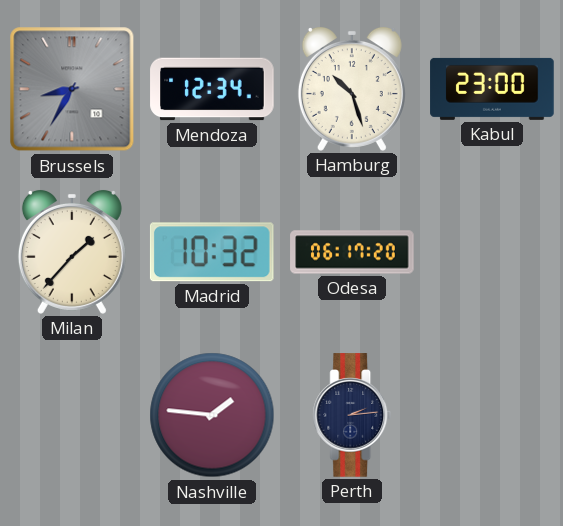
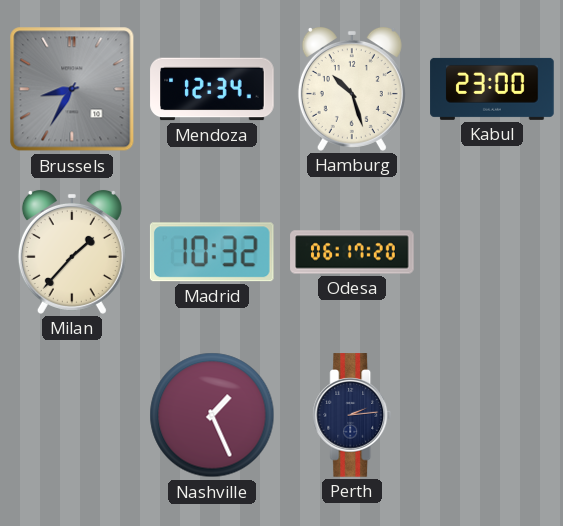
Nashville: 1:46 -> 1:26 (212, 415)
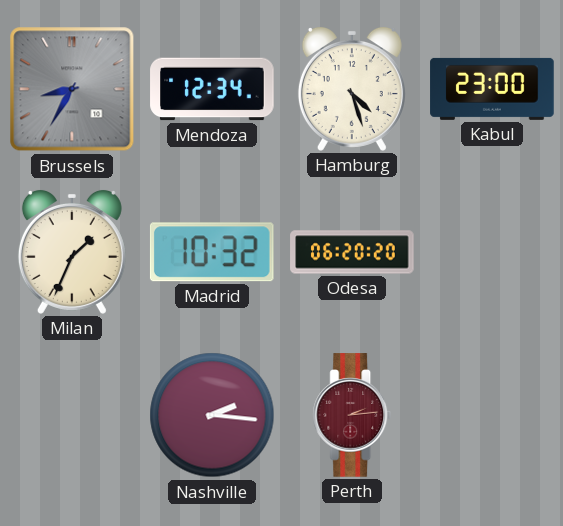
Hamburg: 10:27 -> 4:27 (352, 89)
Milan: 1:37 -> 1:34 (72, 252)
Odesa: 06:17 -> 06:20 (352, 252)
Nashville: 1:26 -> 2:16 (212, 415)
Perth dial: navy -> burgundy (352, 415)
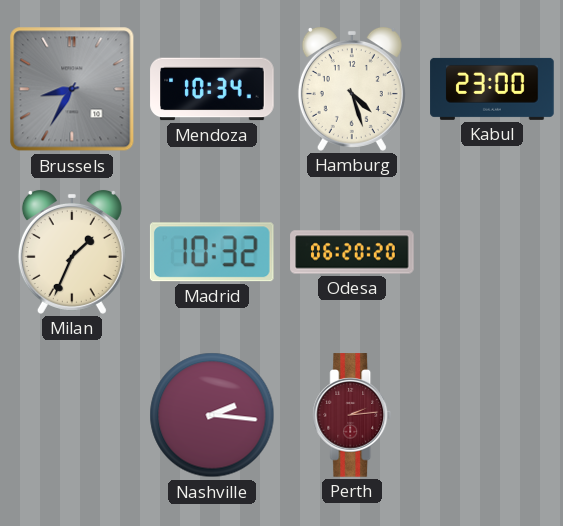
Mendoza: 12:34 -> 10:34 (212, 89)
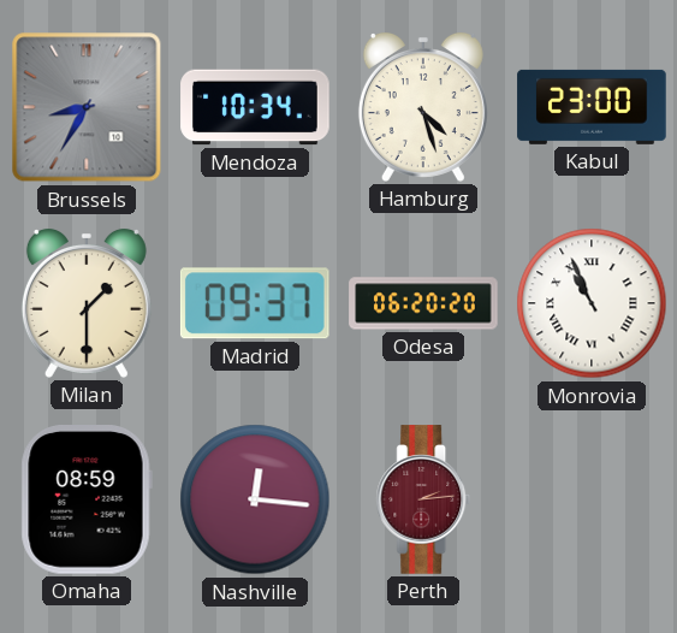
Milan: 1:34 -> 1:30 (87, 303)
Madrid: 10:32 -> 09:37 (255, 303)
Monrovia: none -> 10:56 (592, 303)
Omaha: none -> 08:59 (87, 501)
Nashville: 2:16 -> 12:16 (255, 499)
